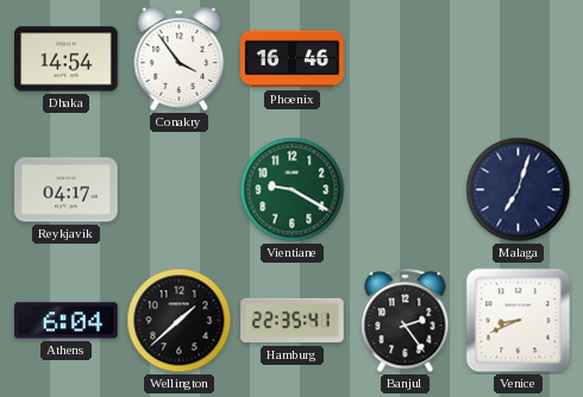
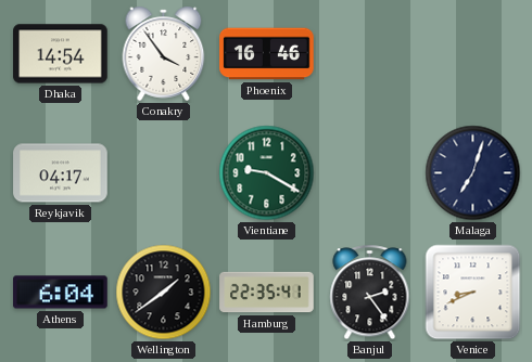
Wellington: 1:38 -> 1:39 (164, 293)
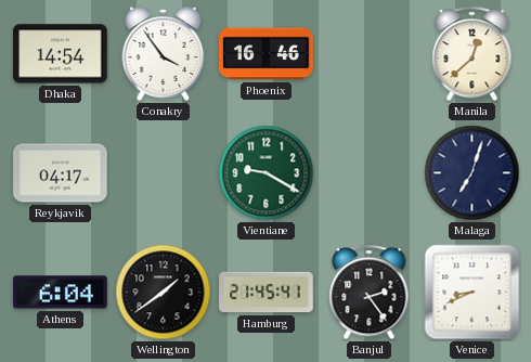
Manila: none -> 12:38 (472, 54)
Hamburg: 22:35 -> 21:45 (267, 293)
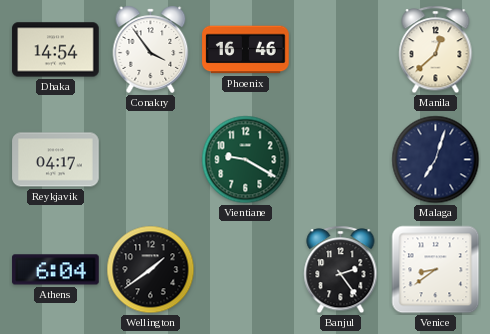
Hamburg: 21:45 -> none (267, 293)
Venice: 8:41 -> 8:39 (436, 270)
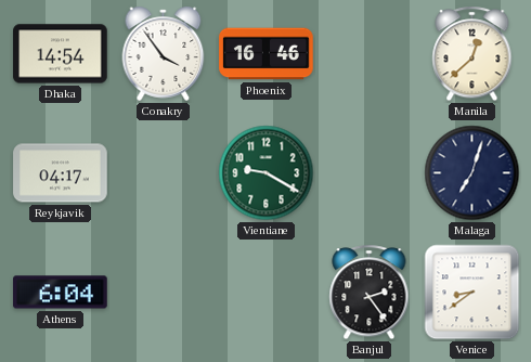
Wellington: 1:39 -> none (151, 270)
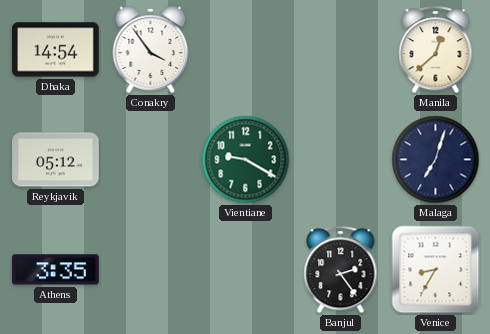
Phoenix: 16:46 -> none (267, 54)
Reykjavik: 04:17 -> 05:12 (56, 160)
Athens: 6:04 -> 3:35 (56, 270)
Venice: 8:39 -> 8:35 (436, 270)
